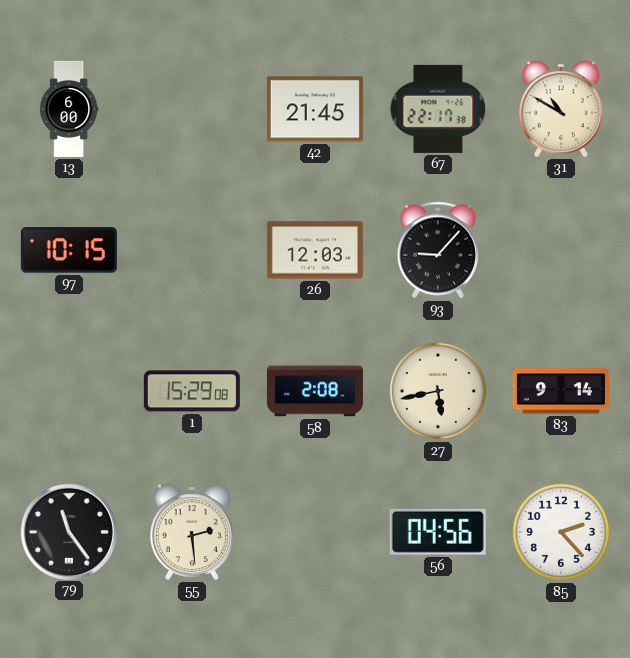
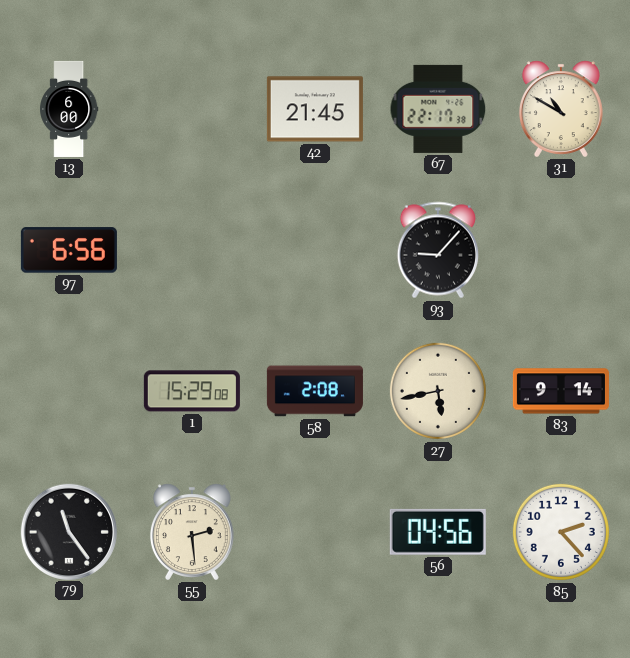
97: 10:15 -> 6:56 (69, 250)
26: 12:03 -> none (315, 250)
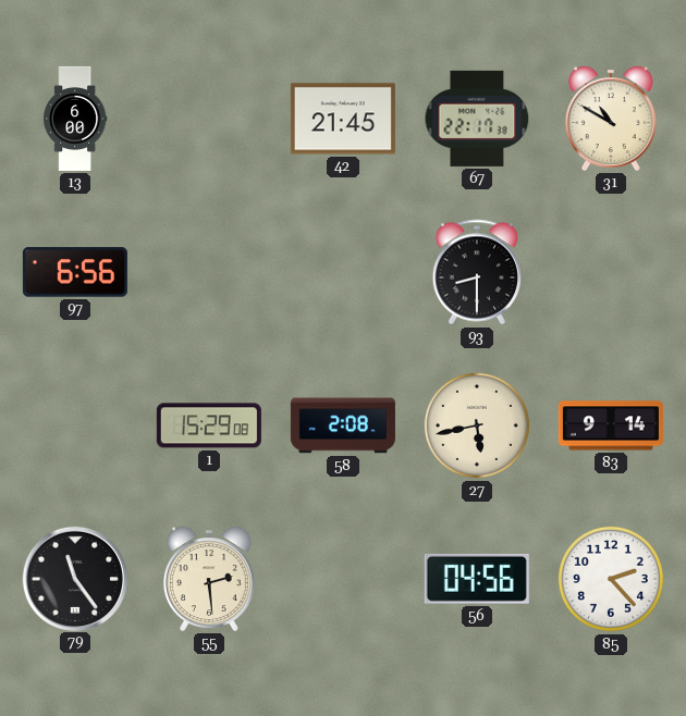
93: 9:07 -> 8:30 (476, 272)
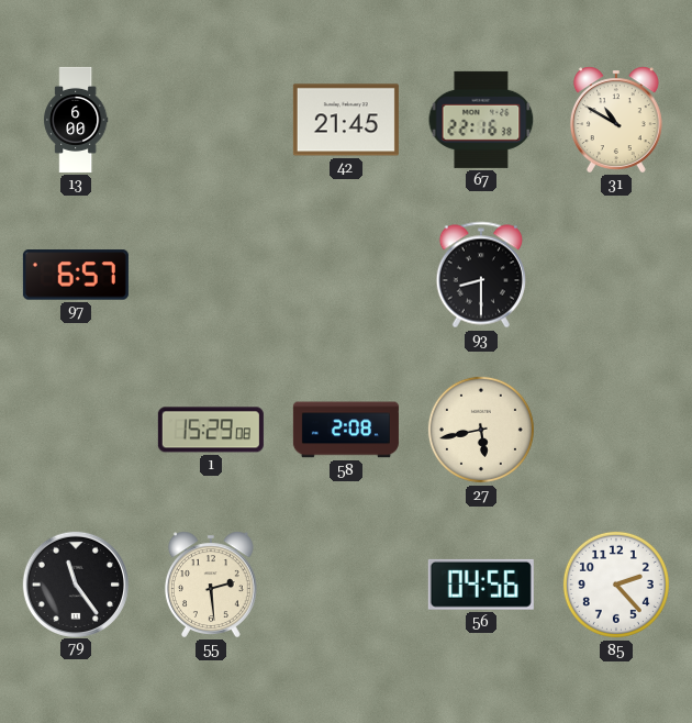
67: 22:17 -> 22:16 (481, 120)
97: 6:56 -> 6:57 (76, 275)
83: 9:14 -> none (611, 425)
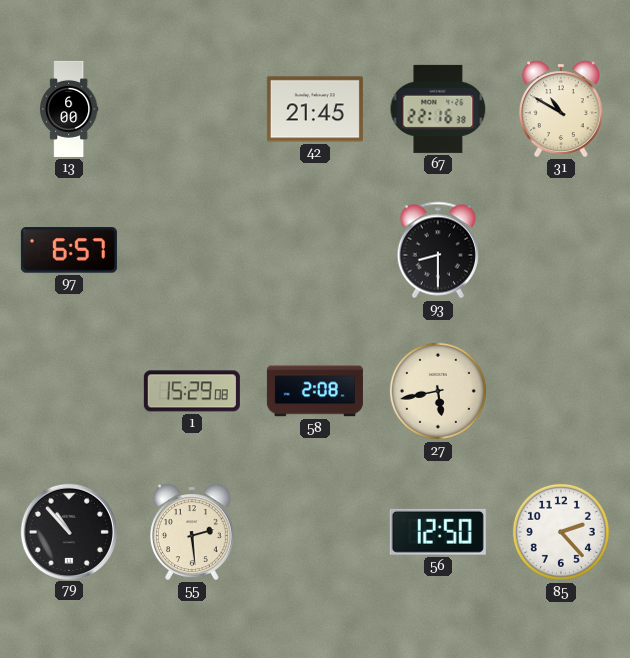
79: 11:24 -> 10:53 (68, 531)
56: 04:56 -> 12:50 (438, 532)
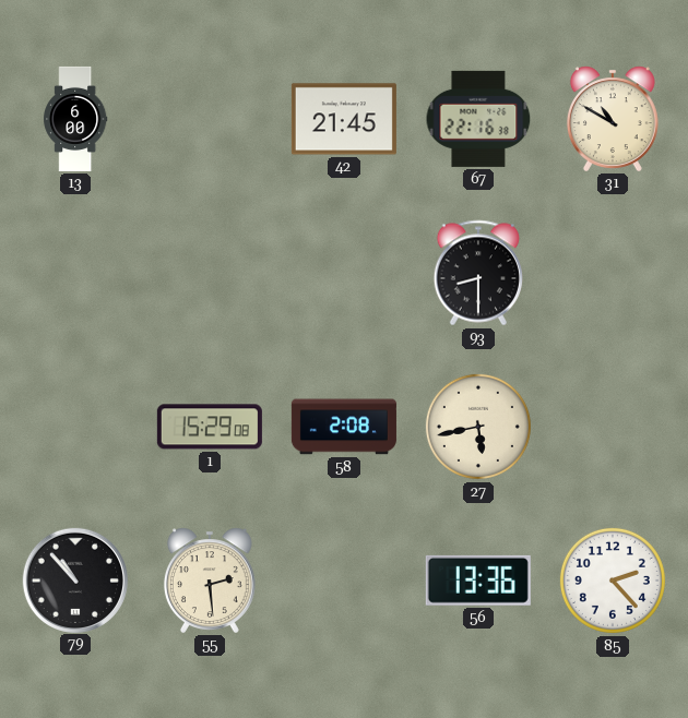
97: 6:57 -> none (69, 250)
56: 12:50 -> 13:36 (478, 581)
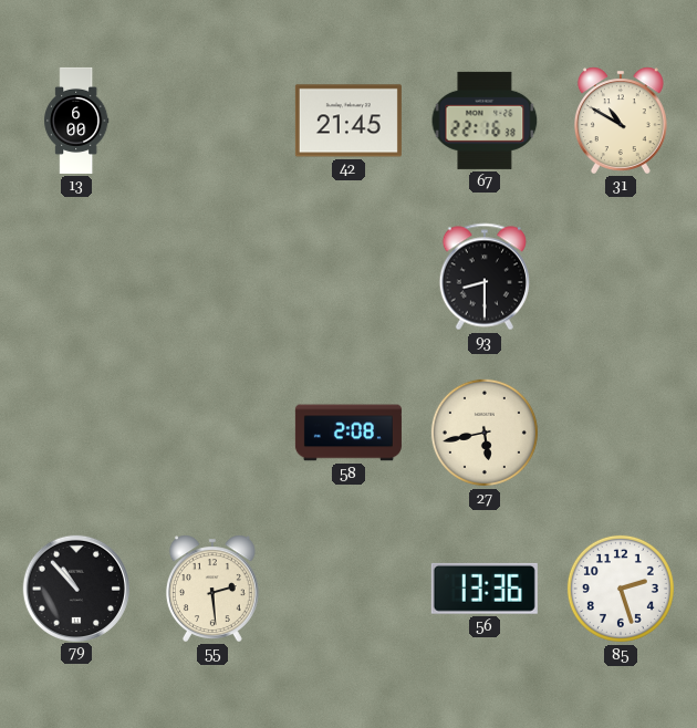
1: 15:29 -> none (210, 427)
85: 2:23 -> 2:27 (621, 589)
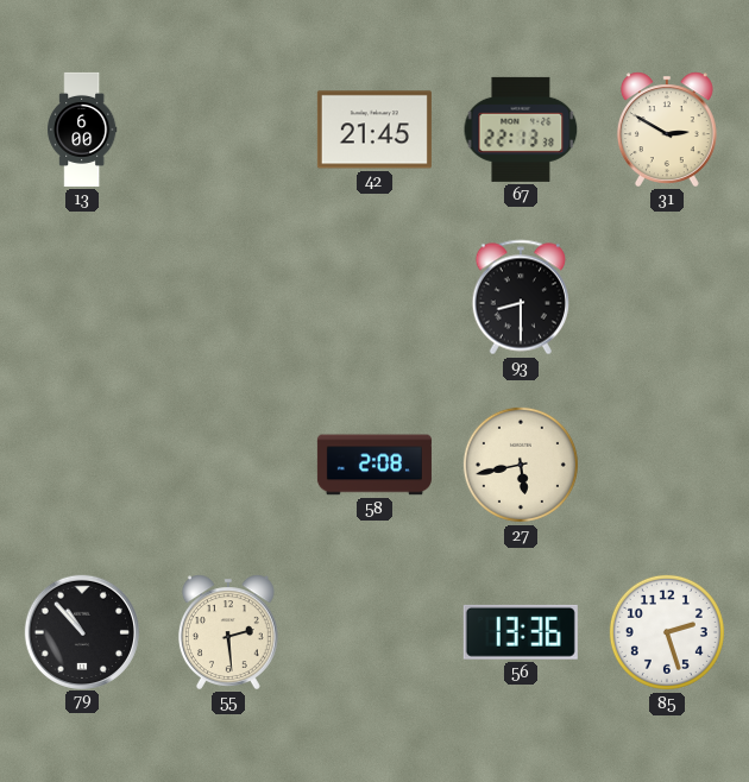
67: 22:16 -> 22:13 (521, 130)
31: 10:50 -> 2:50 (667, 130)
